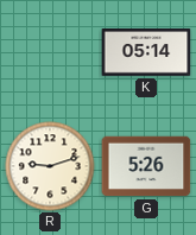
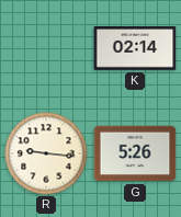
K: 05:14 -> 02:14 (135, 48)
R: 9:12 -> 9:16 (46, 153)
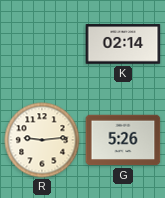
R: 9:16 -> 9:14 (42, 140)
